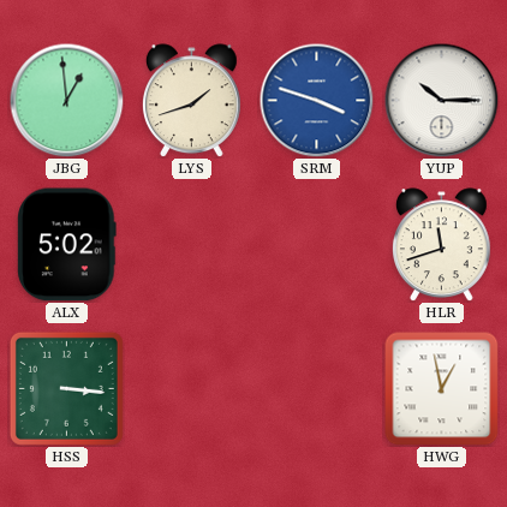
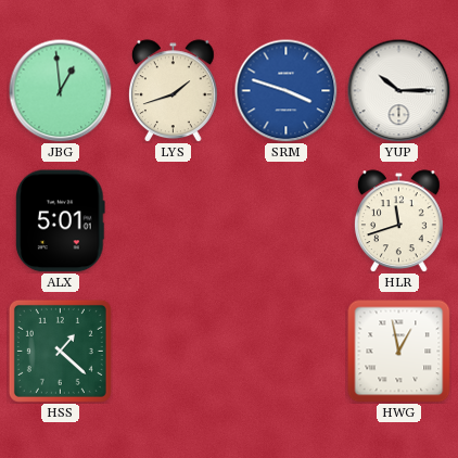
ALX: 5:02 -> 5:01 (61, 221)
HSS: 3:16 -> 1:22 (60, 351)
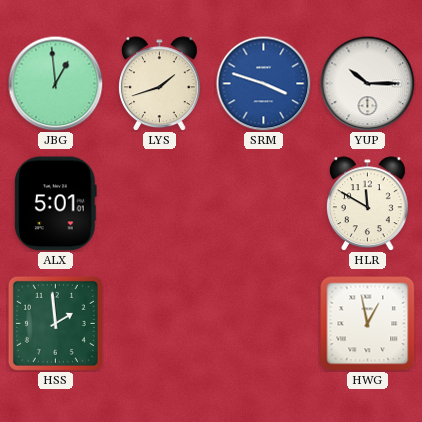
HLR: 11:42 -> 11:50 (367, 204)
HSS: 1:22 -> 1:59 (55, 323)
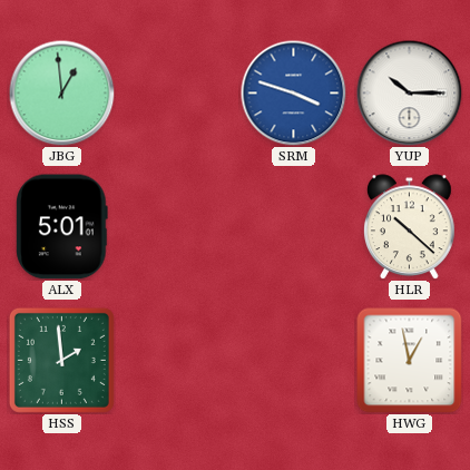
LYS: 1:42 -> none (159, 84)
HLR: 11:50 -> 10:22 (409, 227)
